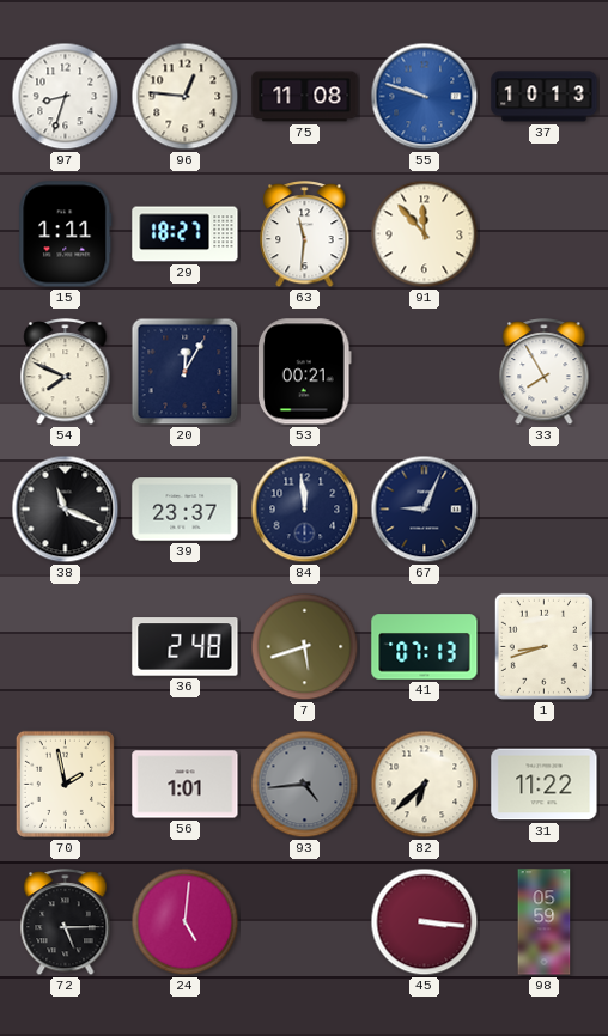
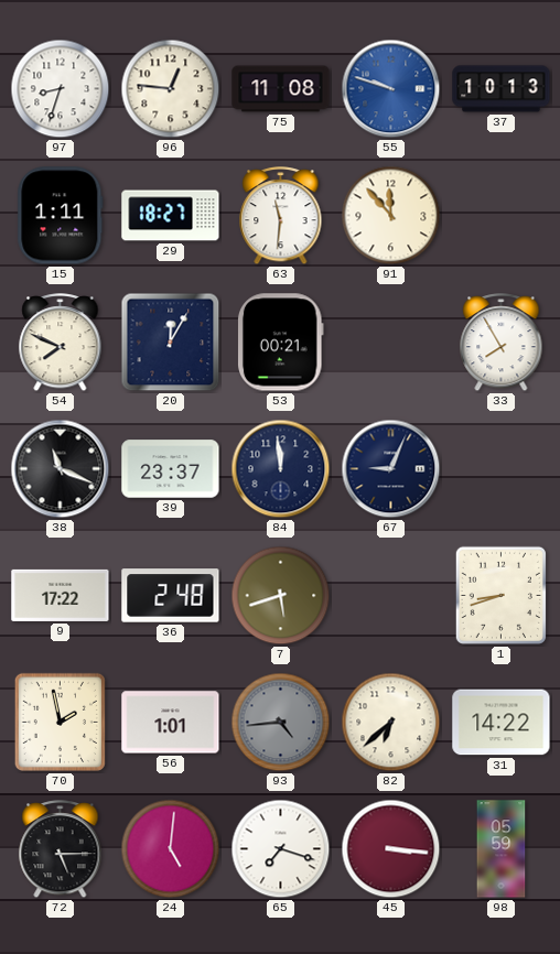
9: none -> 17:22 (61, 595)
41: 07:13 -> none (425, 647)
31: 11:22 -> 14:22 (502, 723)
65: none -> 7:18 (281, 849)
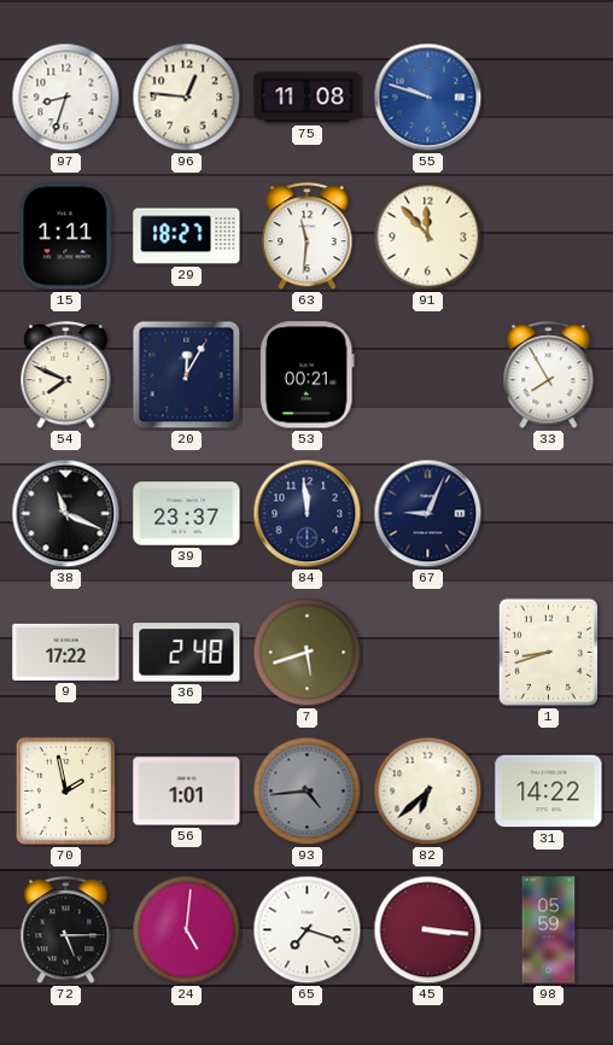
37: 10:13 -> none (502, 89)
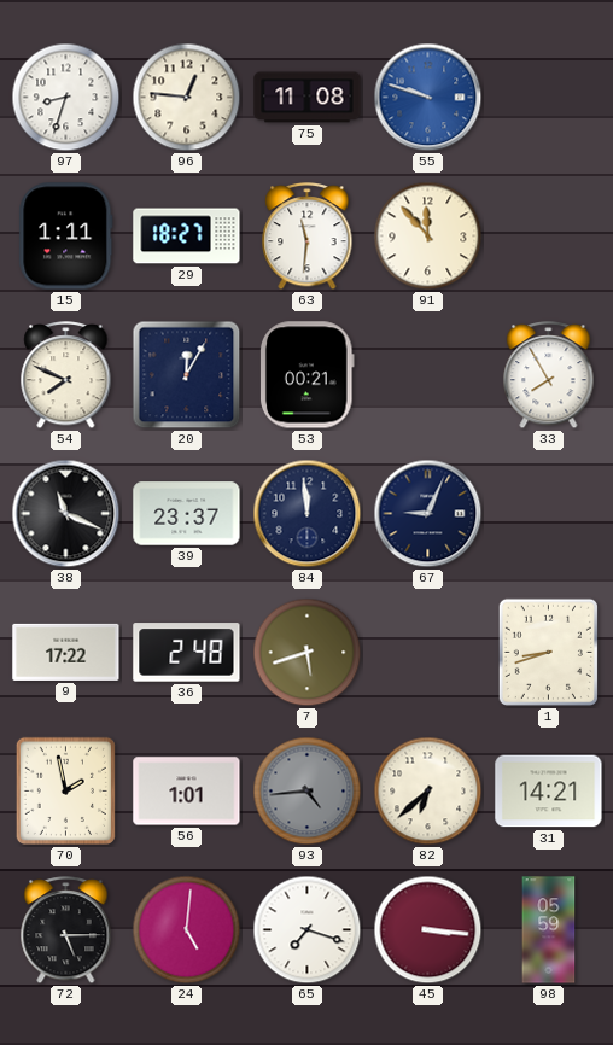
31: 14:22 -> 14:21 (549, 792)
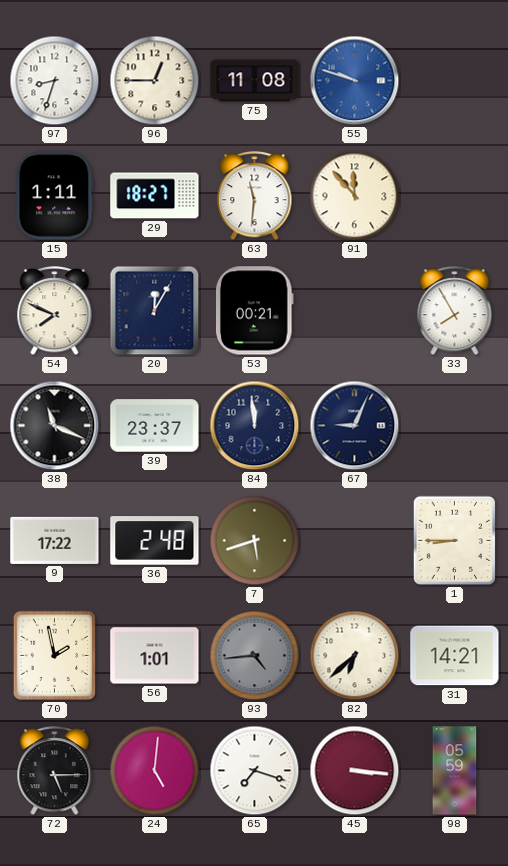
96: 12:46 -> 12:45 (155, 81)
1: 8:42 -> 8:45 (454, 540)
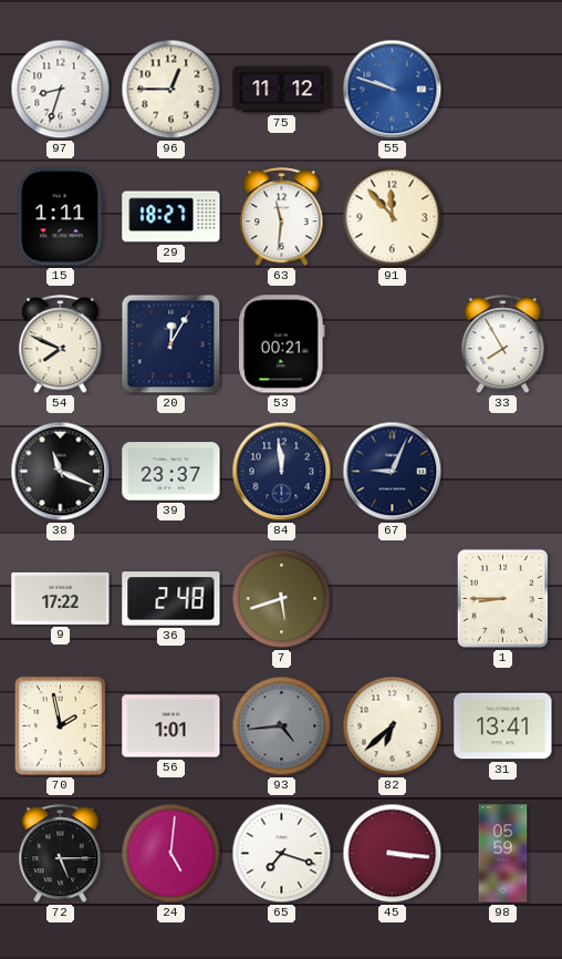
75: 11:08 -> 11:12 (282, 90)
31: 14:21 -> 13:41 (503, 726)
